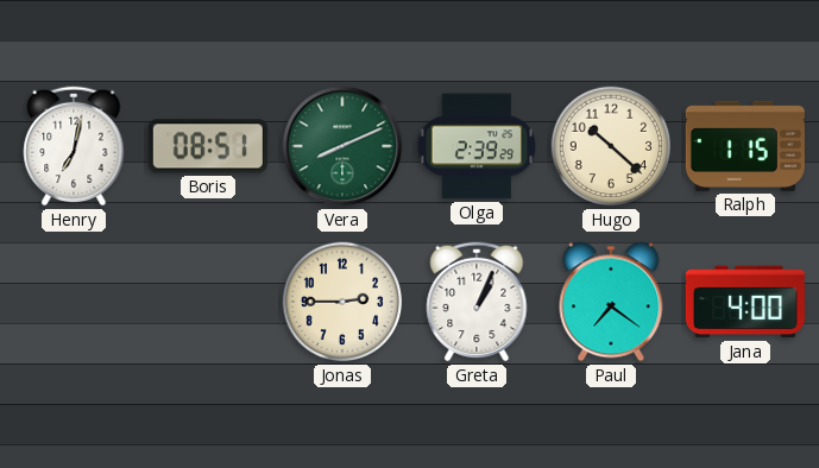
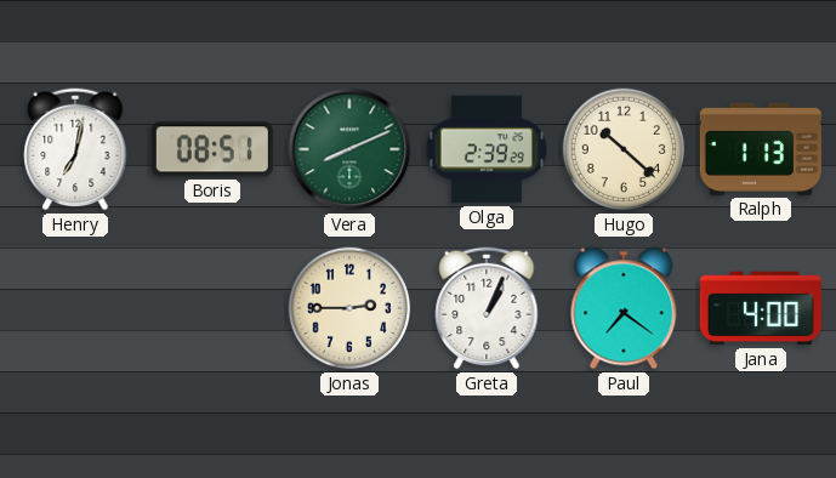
Ralph: 1:15 -> 1:13 (761, 149)
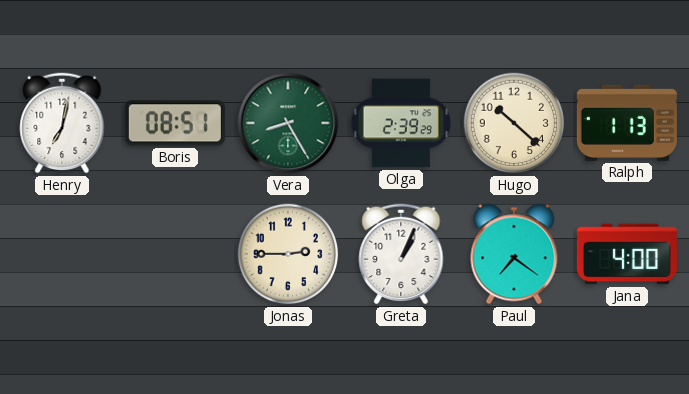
Vera: 8:11 -> 8:25 (288, 123)
